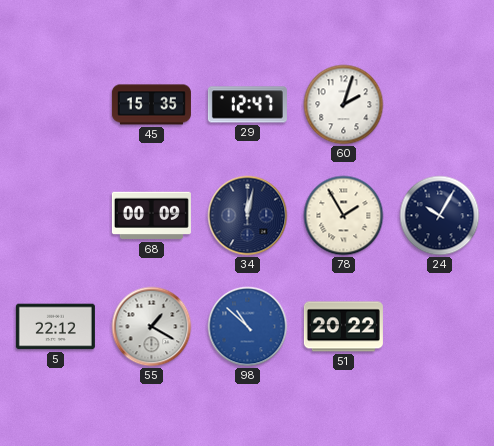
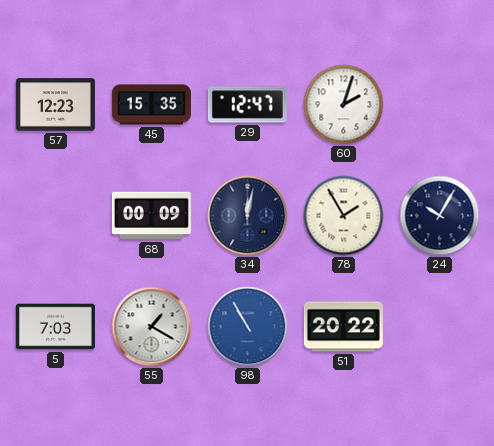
57: none -> 12:23 (55, 105)
5: 22:12 -> 7:03 (55, 327)
98: 10:52 -> 10:55 (248, 327)
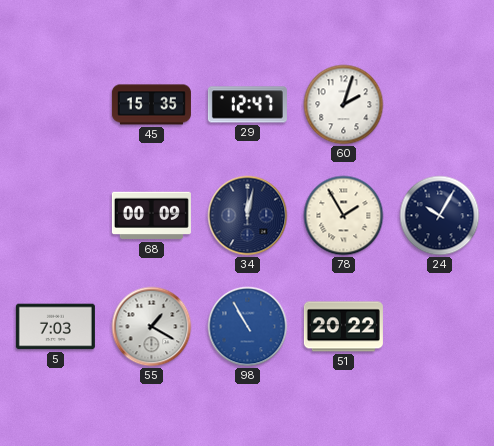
57: 12:23 -> none (55, 105)
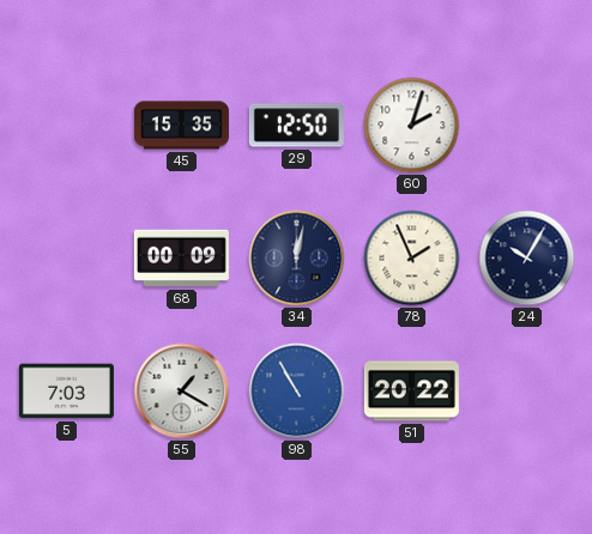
29: 12:47 -> 12:50 (296, 126)
78: 1:55 -> 1:56 (412, 259)
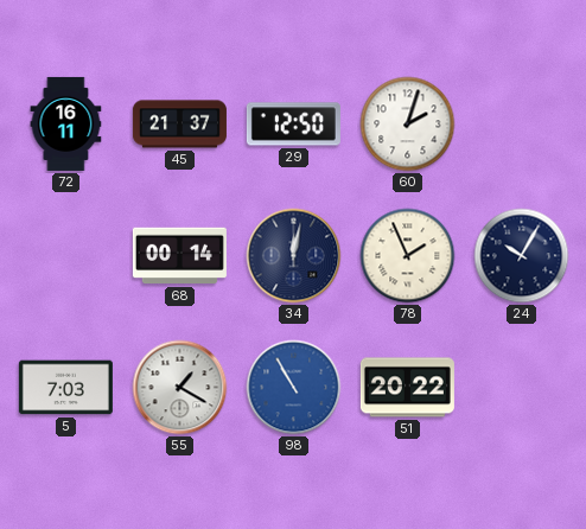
72: none -> 16:11 (66, 123)
45: 15:35 -> 21:37 (179, 125)
68: 00:09 -> 00:14 (179, 256)
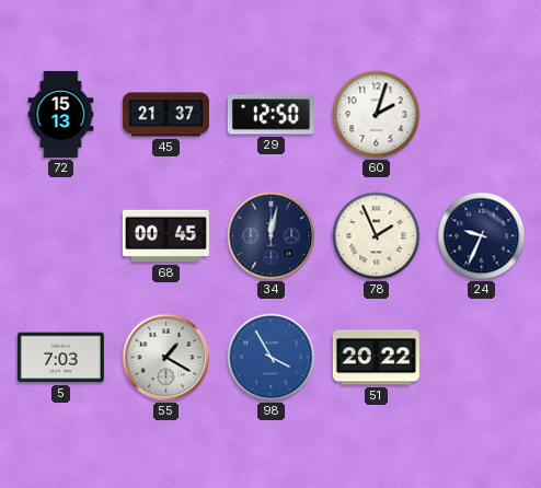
72: 16:11 -> 15:13 (61, 114)
68: 00:14 -> 00:45 (165, 236)
24: 10:05 -> 9:34 (482, 236)
98: 10:55 -> 3:55 (272, 358)
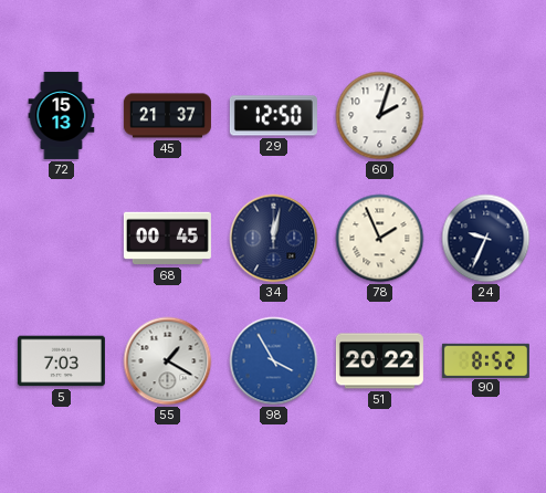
90: none -> 8:52 (485, 360)
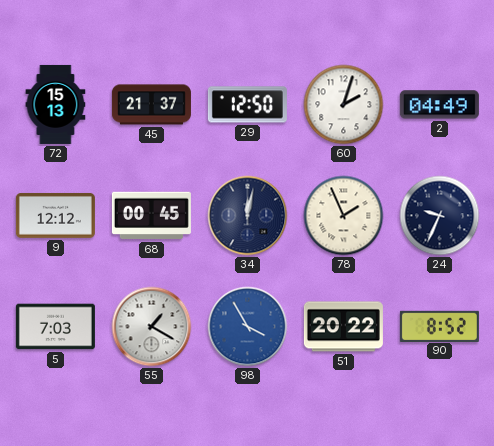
2: none -> 04:49 (439, 105)
9: none -> 12:12 (55, 215)
